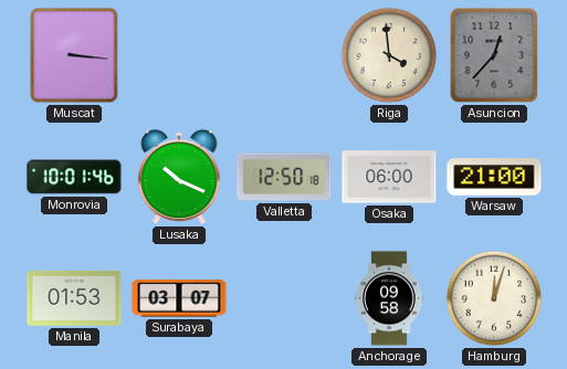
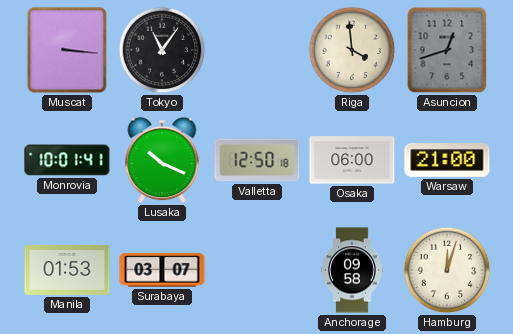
Tokyo: none -> 11:06 (162, 50)
Asuncion: 12:37 -> 12:42 (447, 50)
Monrovia: 10:01:46 -> 10:01:41 (67, 160)
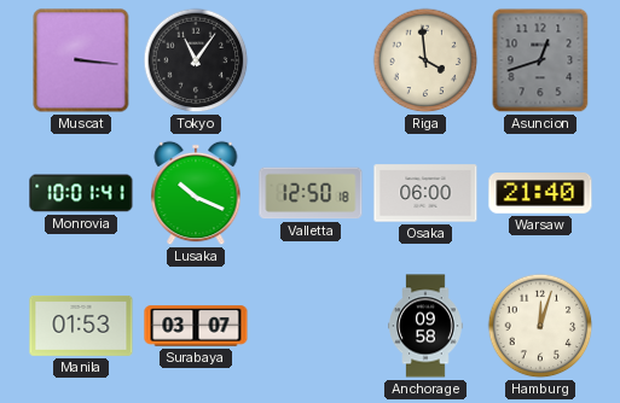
Warsaw: 21:00 -> 21:40 (540, 194)
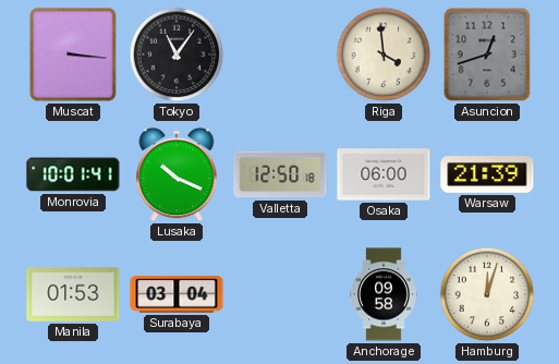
Warsaw: 21:40 -> 21:39 (487, 175)
Surabaya: 03:07 -> 03:04 (177, 294)
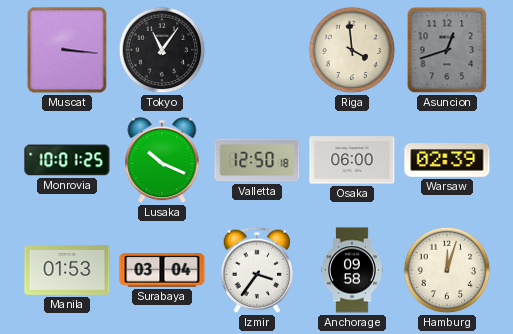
Monrovia: 10:01:41 -> 10:01:25 (67, 160)
Warsaw: 21:39 -> 02:39 (447, 161)
Izmir: none -> 3:36 (257, 270)
